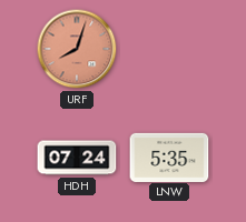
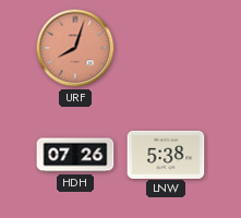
HDH: 07:24 -> 07:26 (75, 155)
LNW: 5:35 -> 5:38 (166, 154)
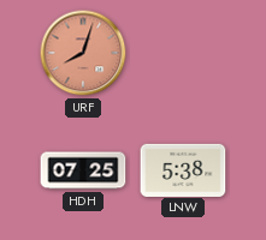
HDH: 07:26 -> 07:25 (83, 170)
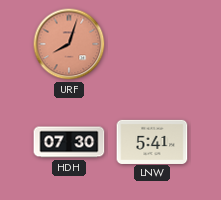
HDH: 07:25 -> 07:30 (69, 142)
LNW: 5:38 -> 5:41 (152, 141)
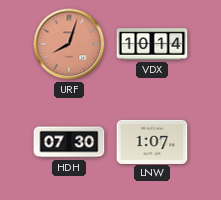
VDX: none -> 10:14 (152, 44)
LNW: 5:41 -> 1:07 (152, 141)
